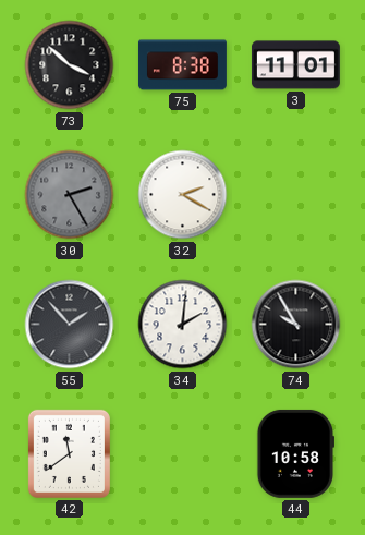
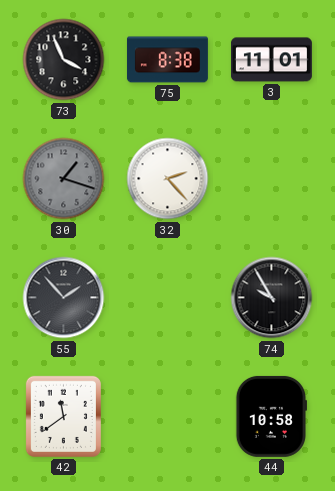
73: 3:52 -> 3:56 (64, 60)
30: 2:25 -> 1:18 (64, 179)
32: 2:20 -> 2:23 (168, 179)
34: 2:01 -> none (183, 325)
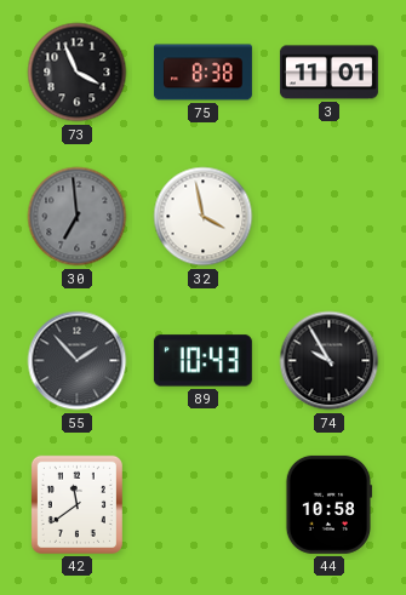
30: 1:18 -> 6:59 (78, 217)
32: 2:23 -> 3:58 (204, 217)
89: none -> 10:43 (202, 361)
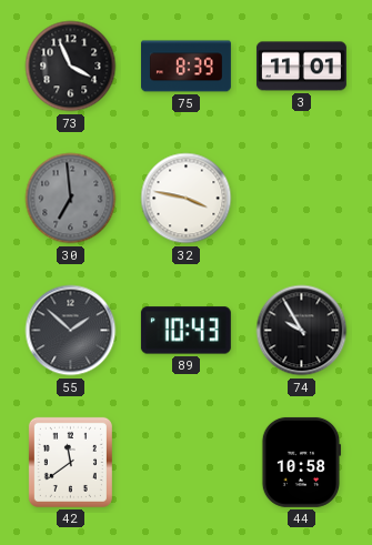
75: 8:38 -> 8:39 (185, 67)
32: 3:58 -> 3:47 (187, 199)
55: 1:53 -> 1:52 (71, 331)
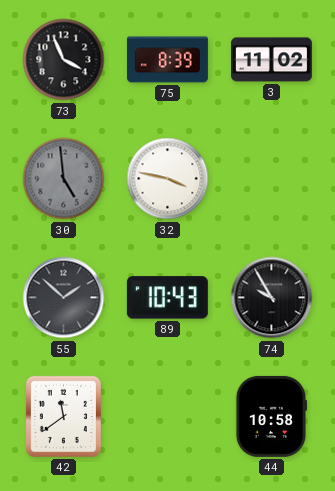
3: 11:01 -> 11:02 (271, 60)
30: 6:59 -> 4:59 (64, 179)
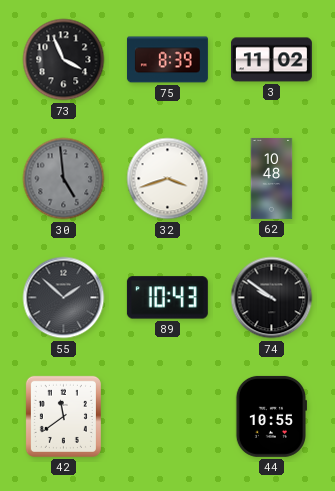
32: 3:47 -> 3:42 (168, 179)
62: none -> 10:48 (272, 178)
74: 9:55 -> 9:51 (272, 298)
44: 10:58 -> 10:55 (270, 416)
